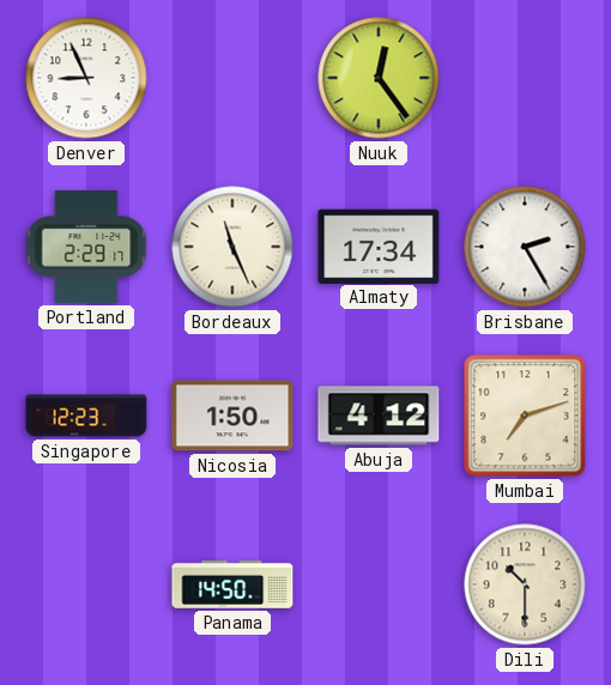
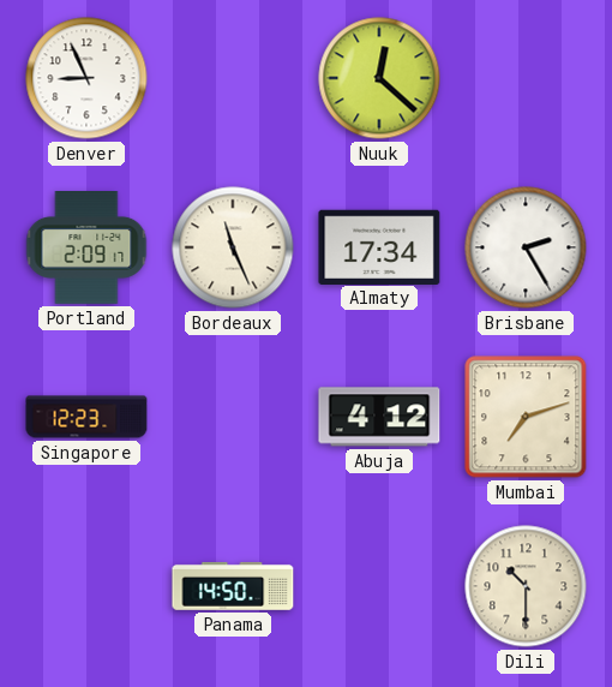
Nuuk: 12:24 -> 12:22 (379, 78)
Portland: 2:29 -> 2:09 (86, 249)
Nicosia: 1:50 -> none (232, 416)
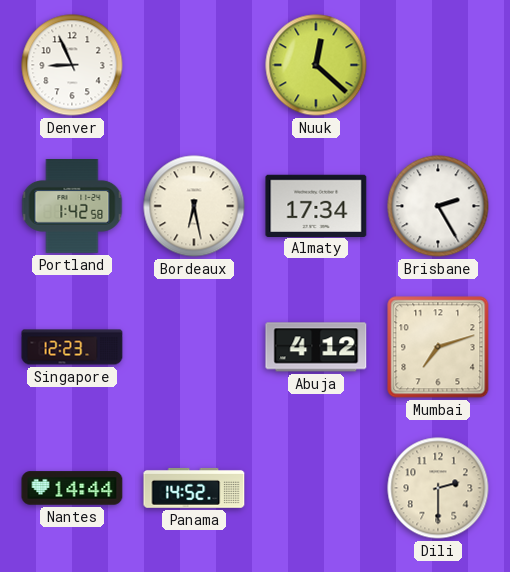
Portland: 2:09 -> 1:42 (72, 207)
Bordeaux: 11:26 -> 6:28 (194, 206)
Nantes: none -> 14:44 (72, 488)
Panama: 14:50 -> 14:52 (194, 488)
Dili: 10:30 -> 2:30 (438, 488)
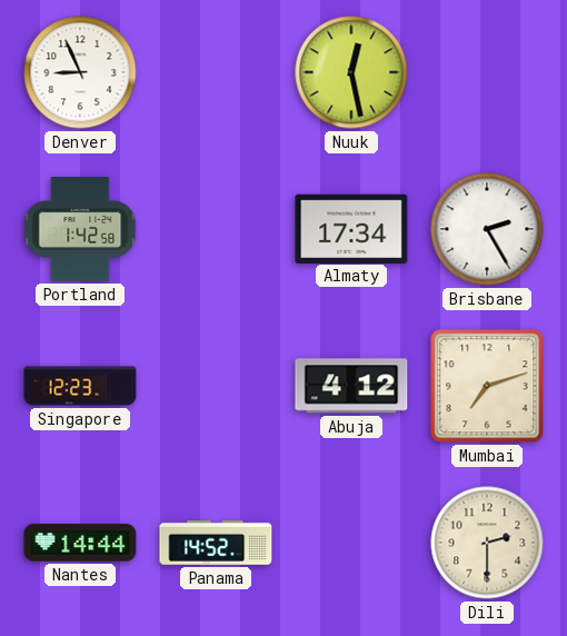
Nuuk: 12:22 -> 12:28 (351, 72)
Bordeaux: 6:28 -> none (194, 206)
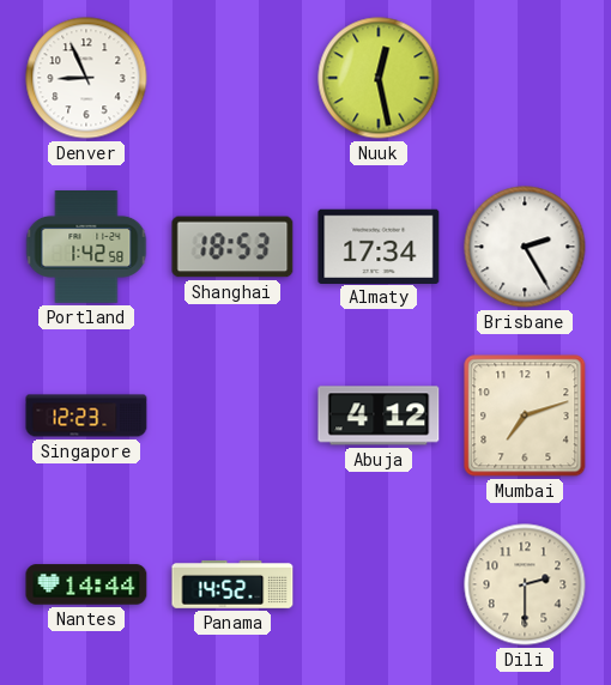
Shanghai: none -> 18:53 (232, 247)
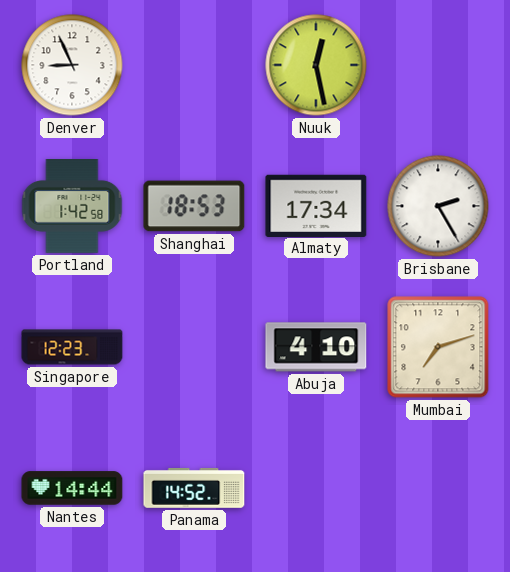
Abuja: 4:12 -> 4:10 (316, 347)
Dili: 2:30 -> none (525, 584)
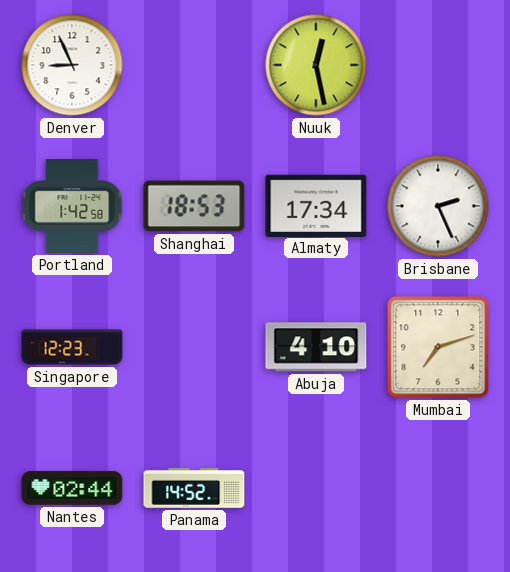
Brisbane: 2:25 -> 2:26 (438, 206)
Nantes: 14:44 -> 02:44 (72, 488)
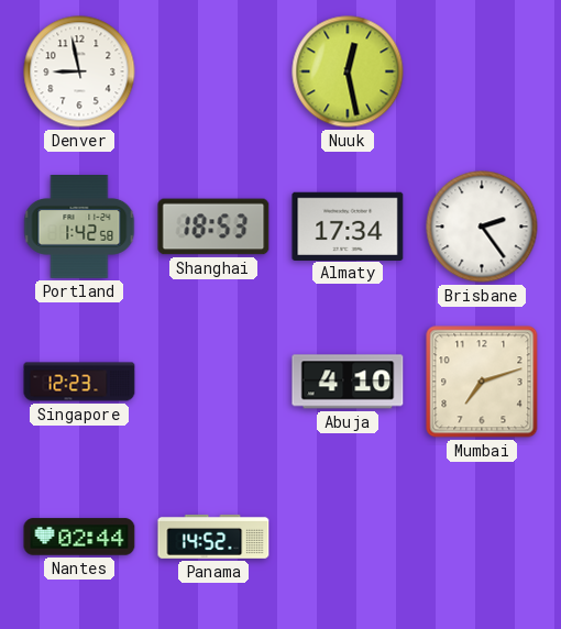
Denver: 8:56 -> 8:58 (79, 71)
Brisbane: 2:26 -> 2:24 (482, 227)
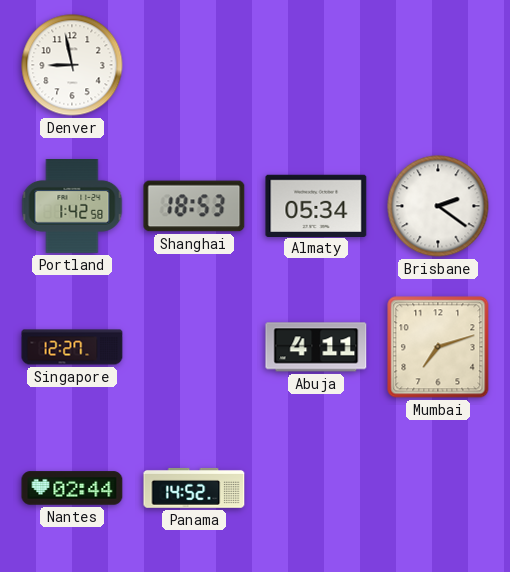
Nuuk: 12:28 -> none (348, 71)
Almaty: 17:34 -> 05:34 (316, 205)
Brisbane: 2:24 -> 2:21 (438, 206)
Singapore: 12:23 -> 12:27 (72, 347)
Abuja: 4:10 -> 4:11 (316, 347)
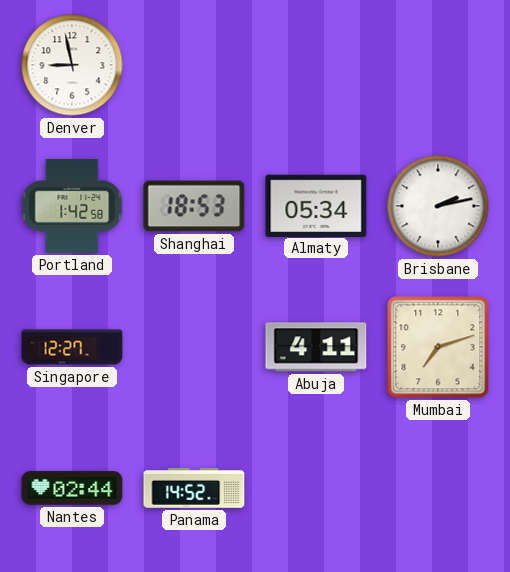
Brisbane: 2:21 -> 2:13 (438, 206)
